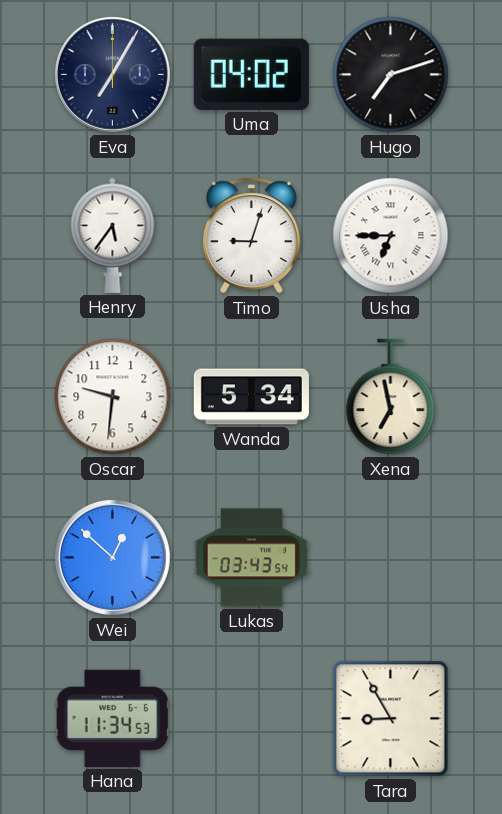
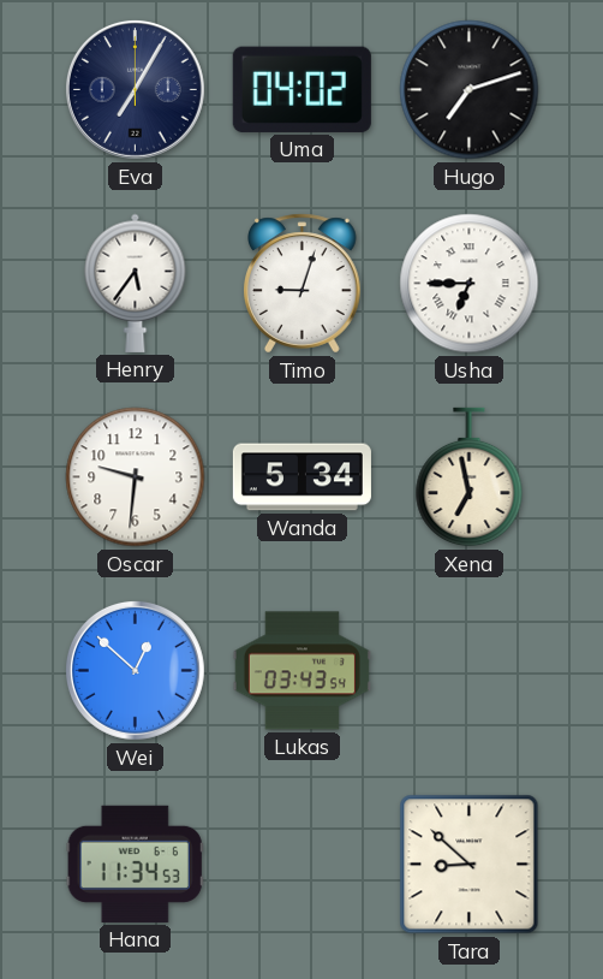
Tara: 8:55 -> 8:52 (470, 865)
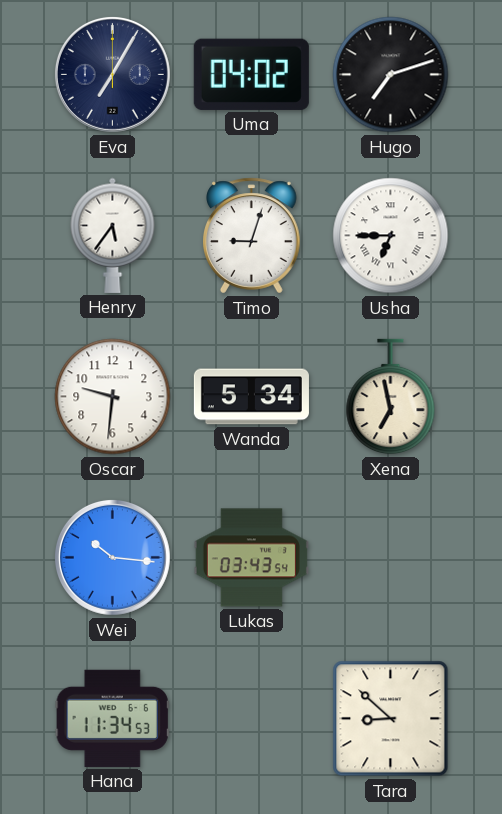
Wei: 12:52 -> 10:16 (112, 557)
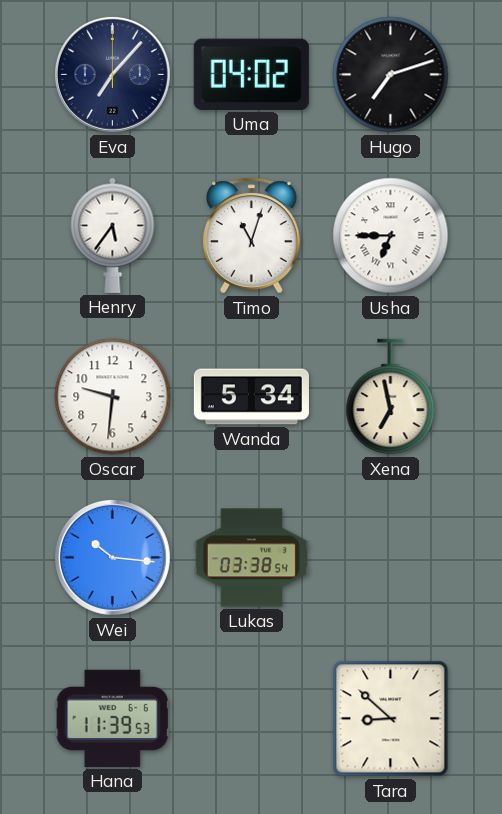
Eva: 7:05 -> 7:07 (112, 74)
Timo: 9:03 -> 11:03 (252, 236)
Lukas: 03:43 -> 03:38 (251, 558)
Hana: 11:34 -> 11:39 (112, 718)
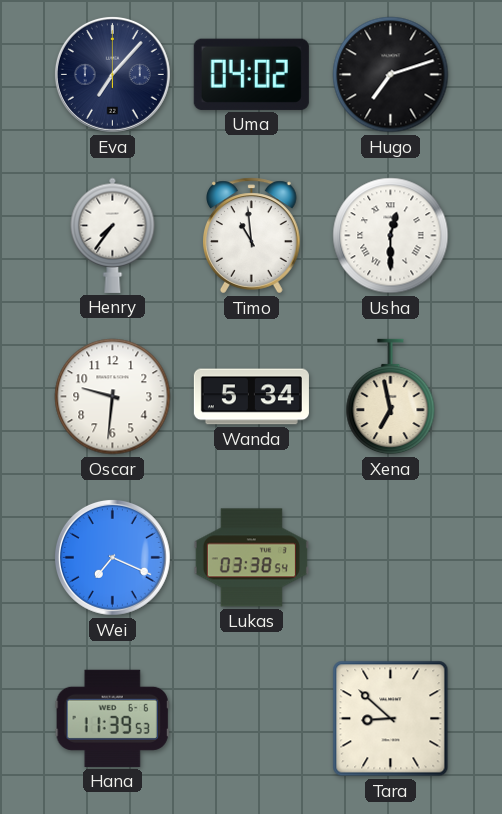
Henry: 5:36 -> 7:36 (113, 235)
Timo: 11:03 -> 10:59 (252, 236)
Usha: 6:45 -> 12:30 (391, 236)
Wei: 10:16 -> 7:19 (112, 557)
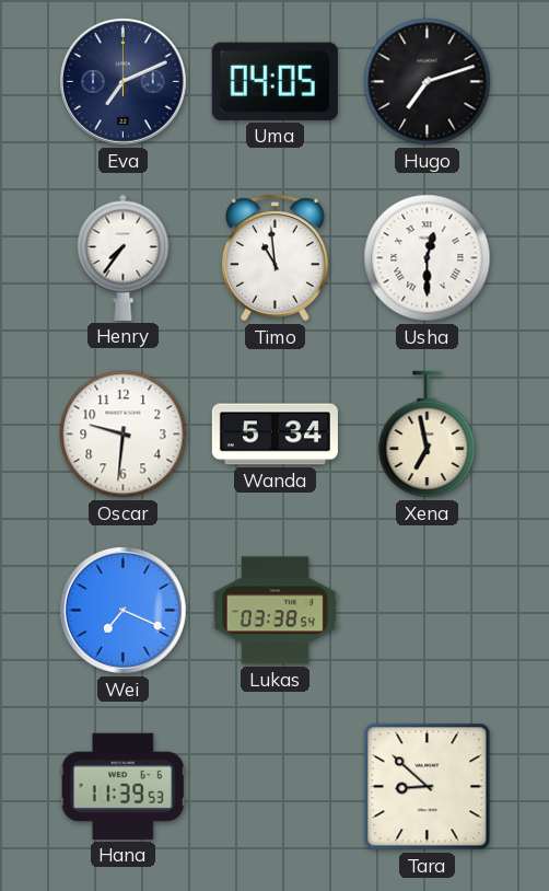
Eva: 7:07 -> 7:11 (122, 81)
Uma: 04:02 -> 04:05 (274, 81)
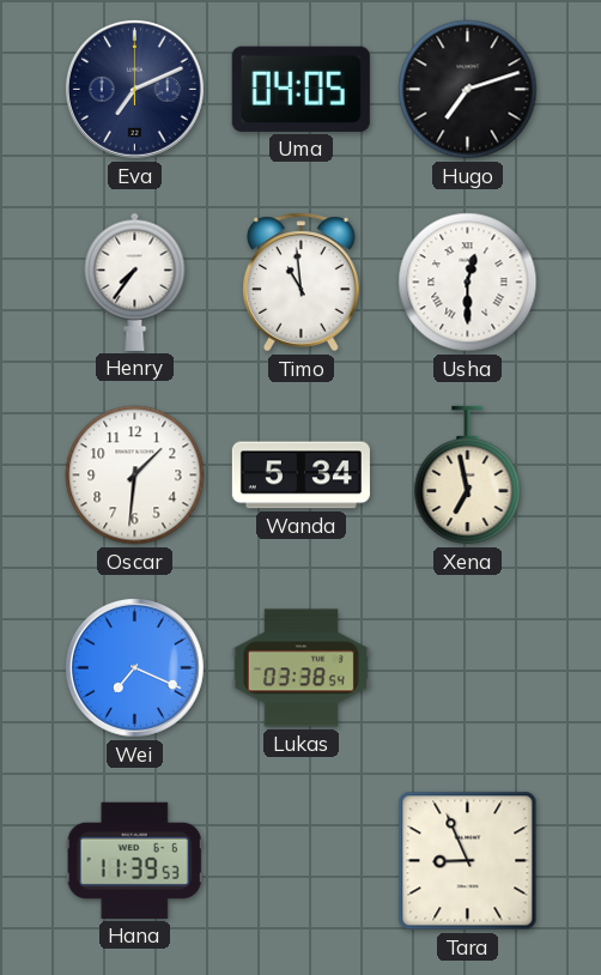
Oscar: 9:31 -> 1:31 (135, 476)
Tara: 8:52 -> 8:56 (468, 861)
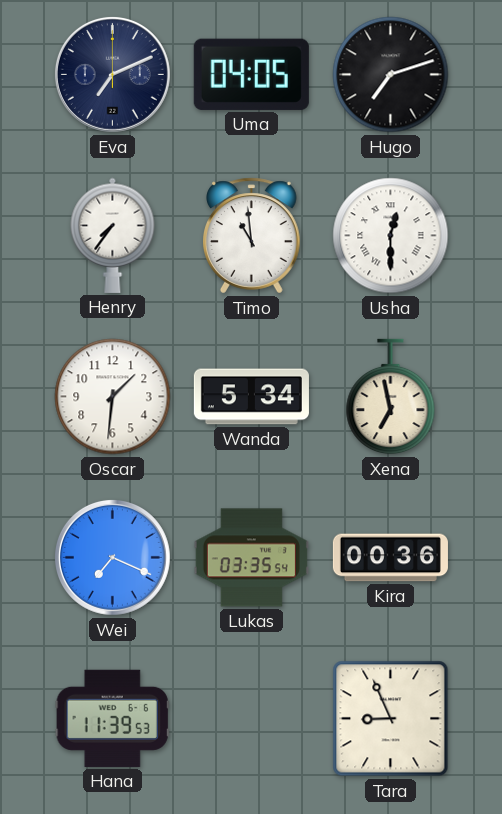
Lukas: 03:38 -> 03:35 (251, 558)
Kira: none -> 00:36 (390, 558)
